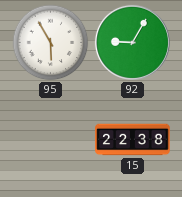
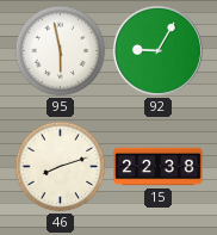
95: 5:55 -> 5:58 (61, 51)
46: none -> 8:12 (61, 167)
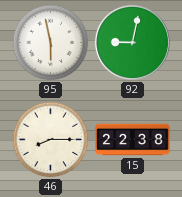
92: 9:05 -> 9:02 (132, 42)
46: 8:12 -> 8:15 (51, 140)
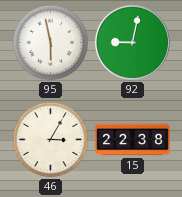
46: 8:15 -> 3:05 (51, 140)
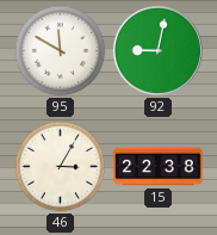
95: 5:58 -> 11:50 (61, 51)
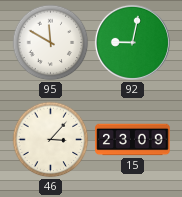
46: 3:05 -> 3:07 (51, 140)
15: 22:38 -> 23:09 (133, 140)
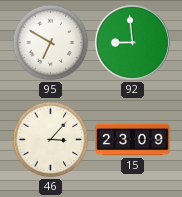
95: 11:50 -> 6:50 (51, 43)
92: 9:02 -> 8:59 (132, 42)
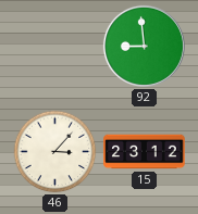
95: 6:50 -> none (51, 43)
15: 23:09 -> 23:12 (145, 152)
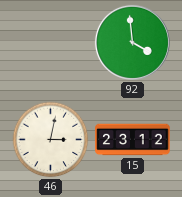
92: 8:59 -> 3:59 (132, 42)
46: 3:07 -> 3:02 (51, 140)
